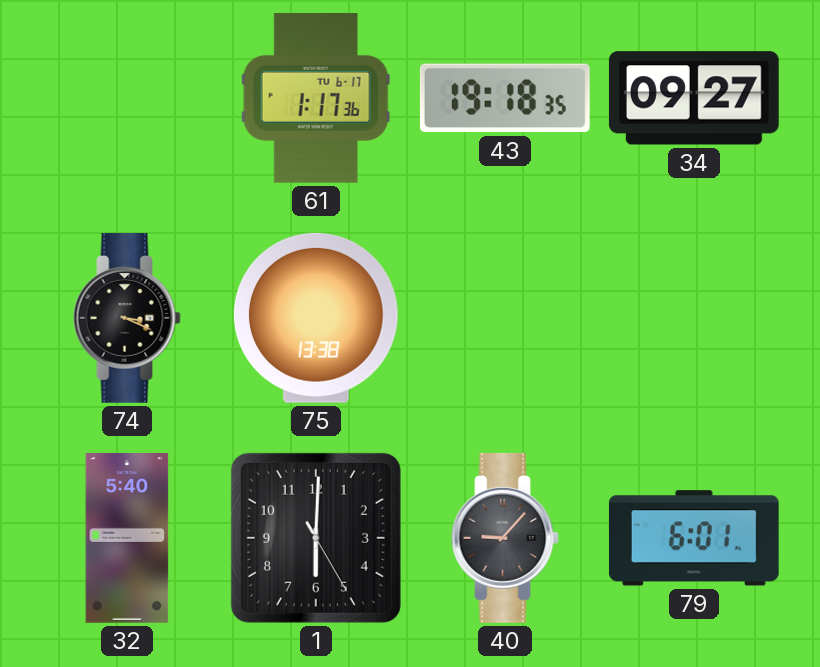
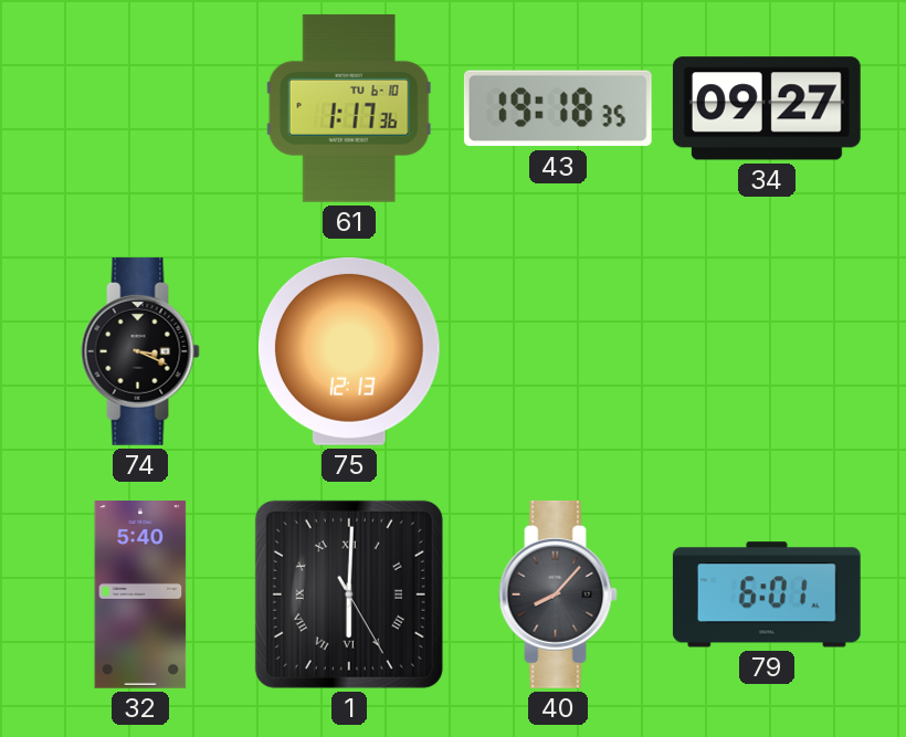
61 date: TU 6-17 -> TU 6-10 (349, 108)
75: 13:38 -> 12:13 (349, 351)
1 numerals: Arabic -> Roman (349, 594)
40: 9:07 -> 8:07 (558, 594)
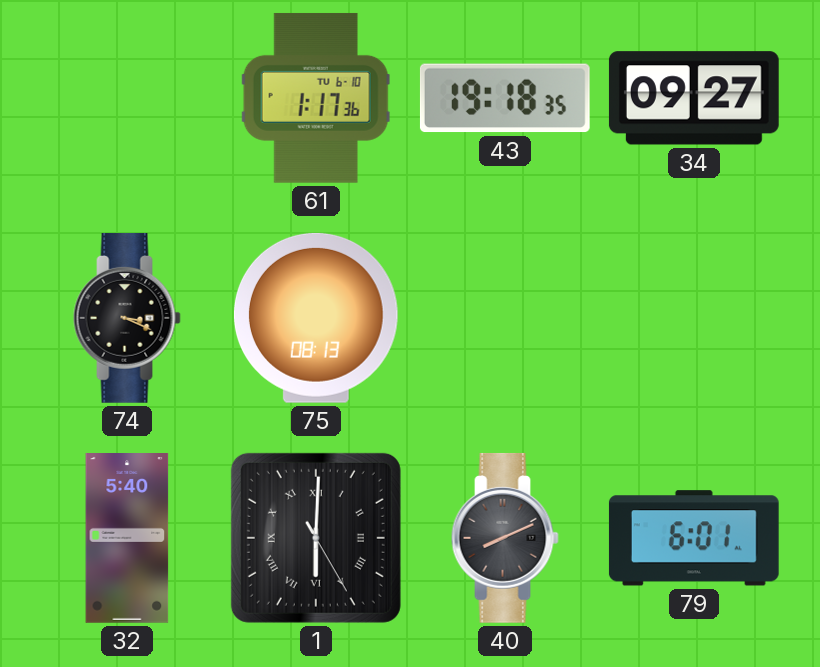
75: 12:13 -> 08:13 (316, 318)
40: 8:07 -> 8:11 (505, 538)
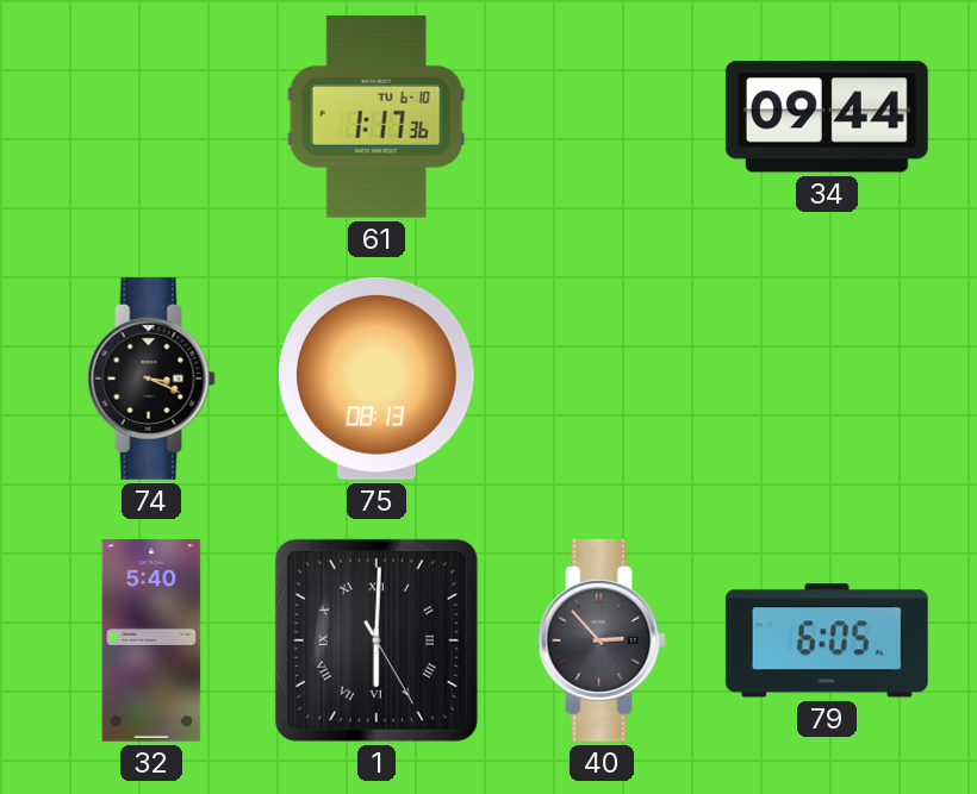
43: 19:18 -> none (505, 98)
34: 09:27 -> 09:44 (827, 117)
40: 8:11 -> 2:53 (602, 640)
79: 6:01 -> 6:05 (827, 640)
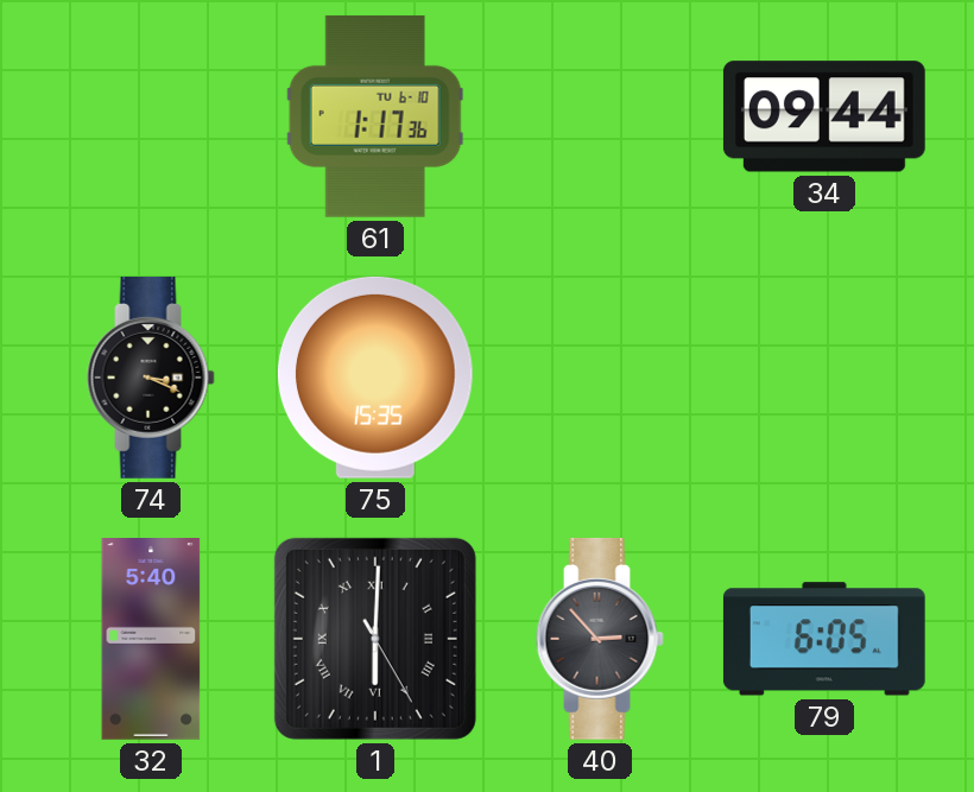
75: 08:13 -> 15:35 (375, 378)
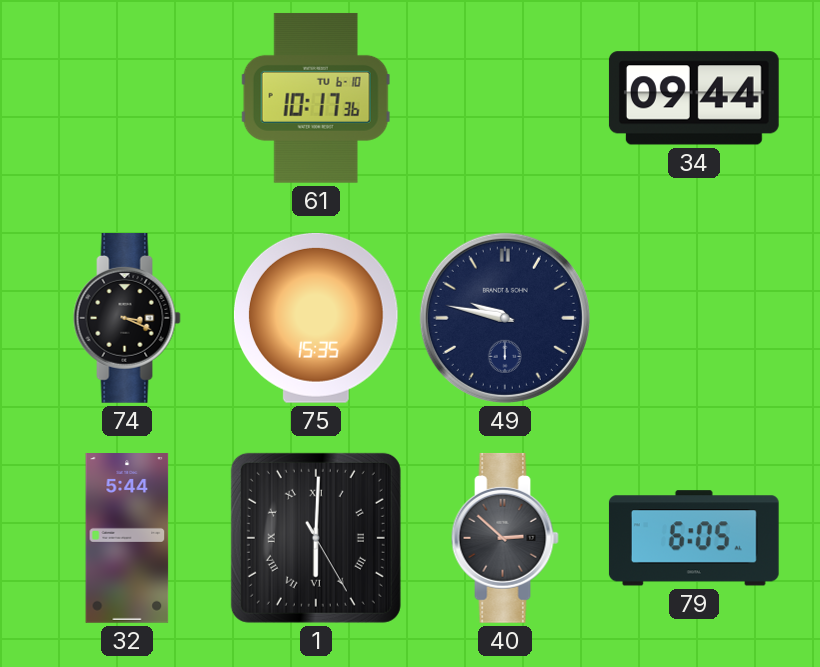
61: 1:17 -> 10:17 (316, 98)
49: none -> 9:47 (505, 318)
32: 5:40 -> 5:44 (127, 539)
40: 2:53 -> 2:52 (505, 538)
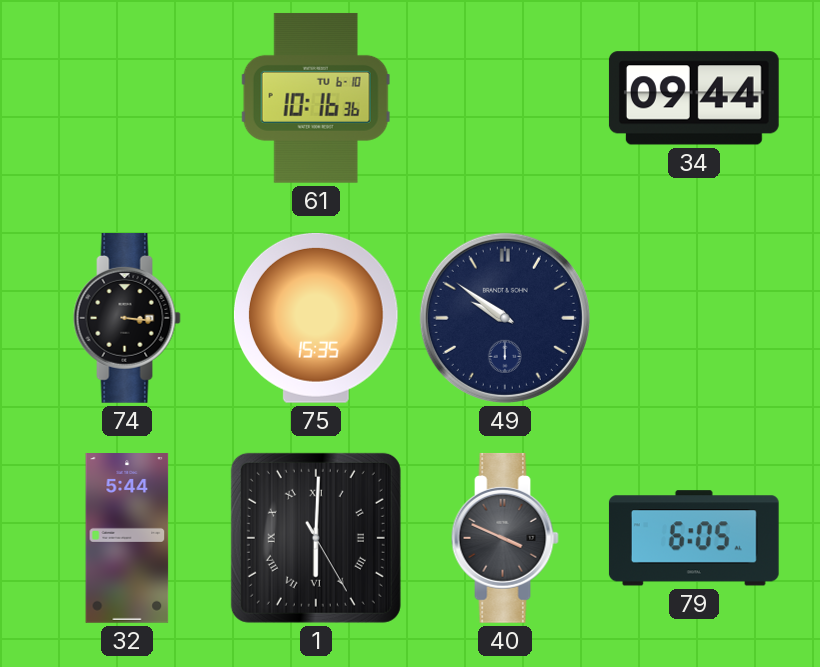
61: 10:17 -> 10:16 (316, 98)
74: 3:19 -> 3:16 (127, 318)
49: 9:47 -> 9:51 (505, 318)
40: 2:52 -> 3:49 (505, 538)
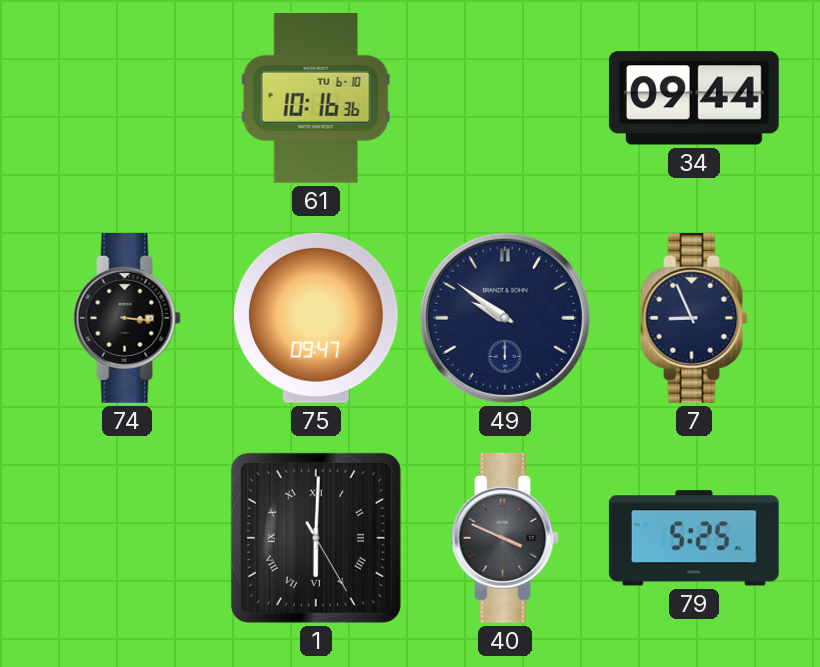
75: 15:35 -> 09:47 (316, 318)
7: none -> 8:56 (694, 318)
32: 5:44 -> none (127, 539)
79: 6:05 -> 5:25 (694, 538)
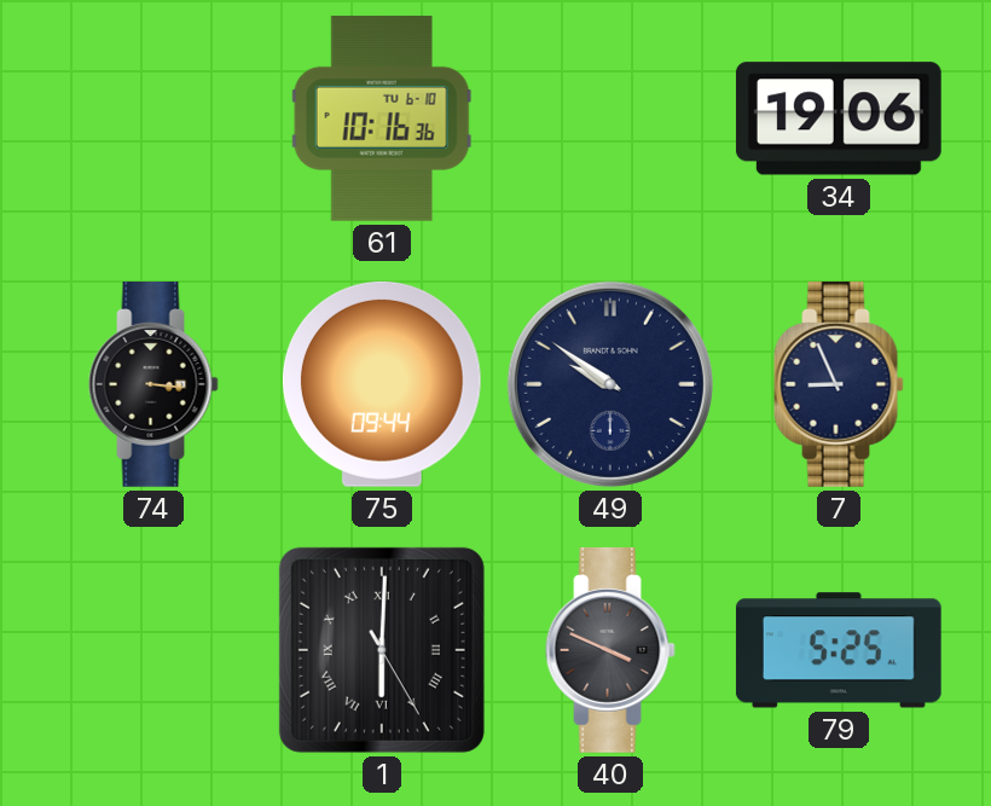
34: 09:44 -> 19:06 (839, 118)
75: 09:47 -> 09:44 (382, 384)
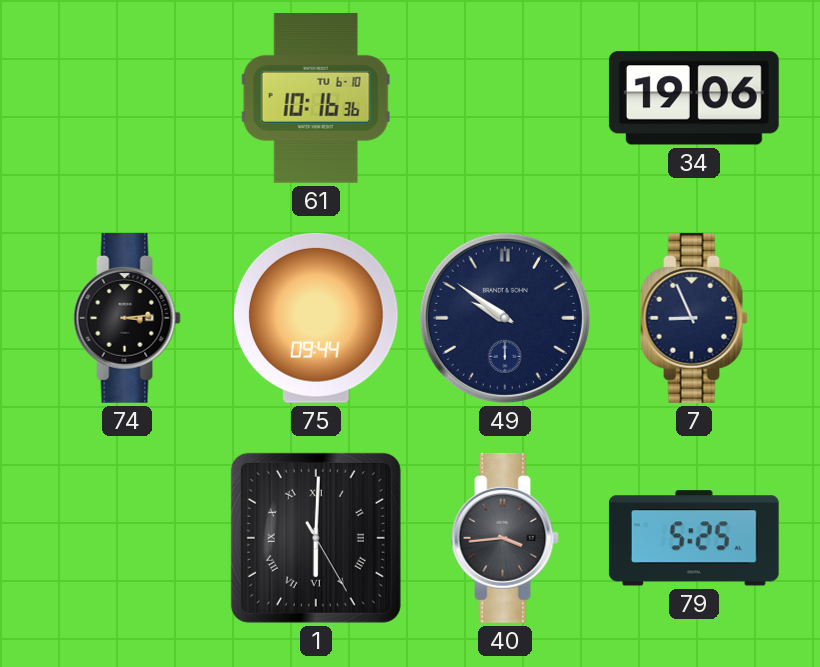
74: 3:16 -> 3:14 (127, 318)
40: 3:49 -> 3:44 (505, 538)
